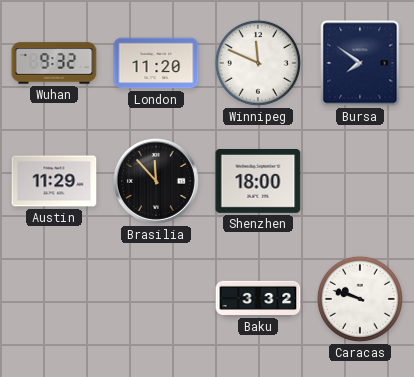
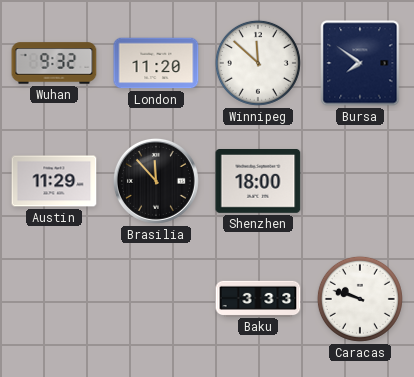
Winnipeg: 11:49 -> 11:52 (258, 63)
Baku: 3:32 -> 3:33 (258, 298)
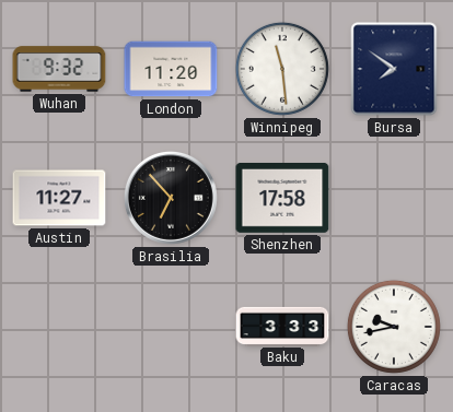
Winnipeg: 11:52 -> 11:29 (282, 69)
Austin: 11:29 -> 11:27 (59, 198)
Brasilia: 11:53 -> 6:53 (171, 198)
Shenzhen: 18:00 -> 17:58 (282, 199)
Caracas: 9:48 -> 9:43 (394, 327)
